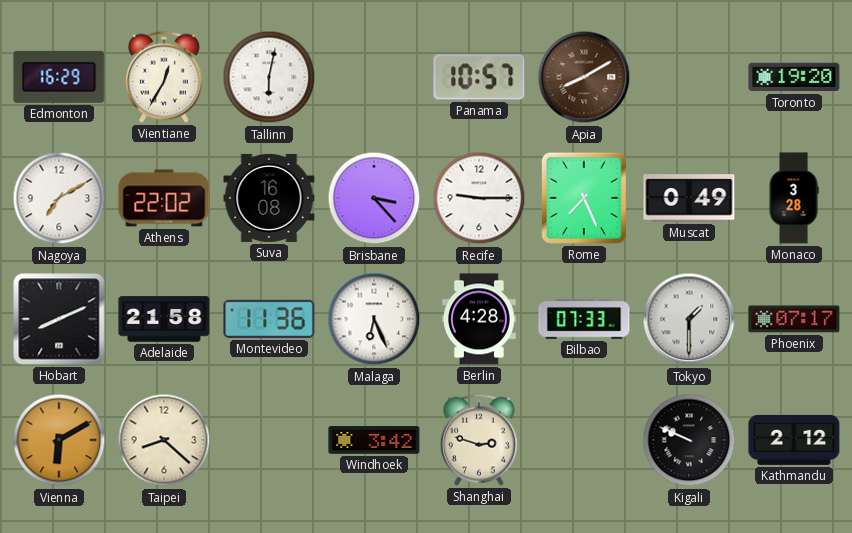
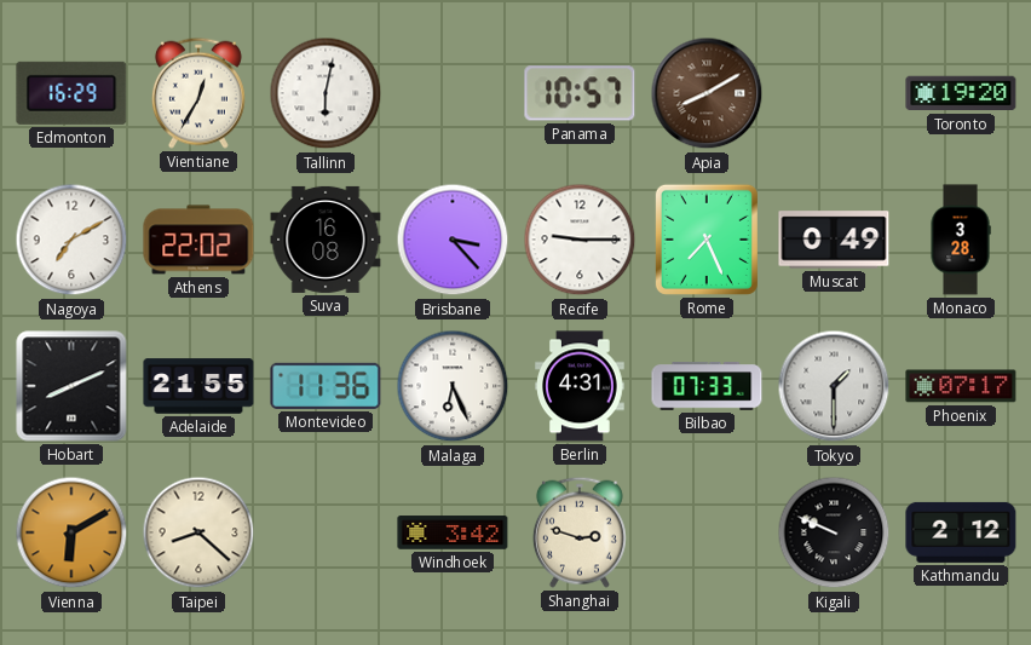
Adelaide: 21:58 -> 21:55 (198, 386)
Berlin: 4:28 -> 4:31 (580, 386)
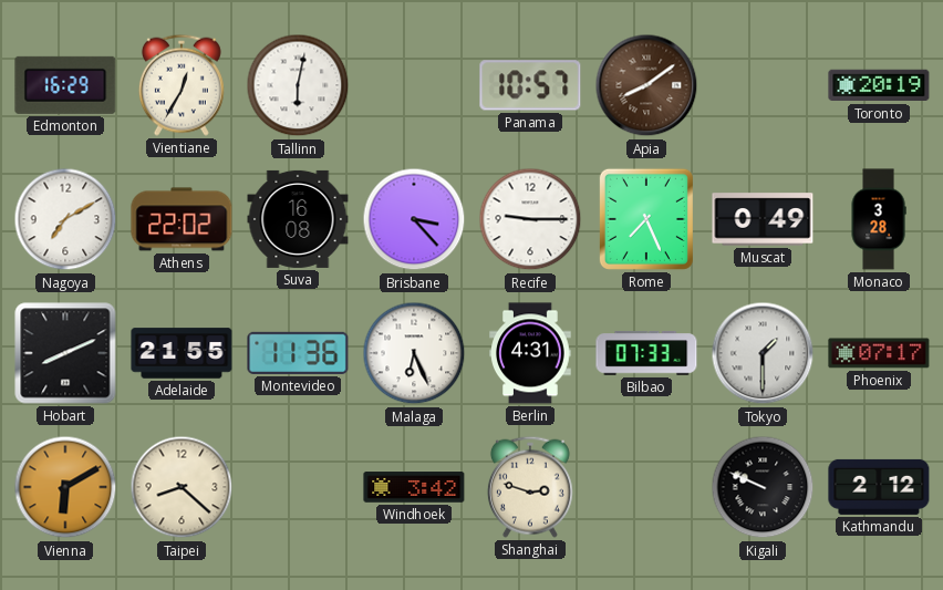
Apia: 8:10 -> 8:09 (646, 85)
Toronto: 19:20 -> 20:19 (879, 85)
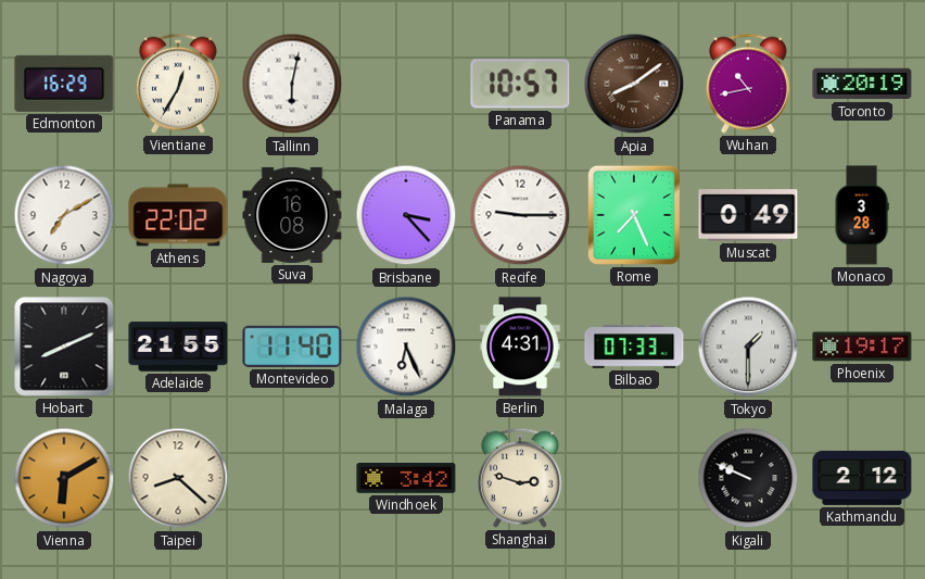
Wuhan: none -> 10:43 (748, 84)
Montevideo: 11:36 -> 11:40 (292, 347)
Phoenix: 07:17 -> 19:17 (862, 347)
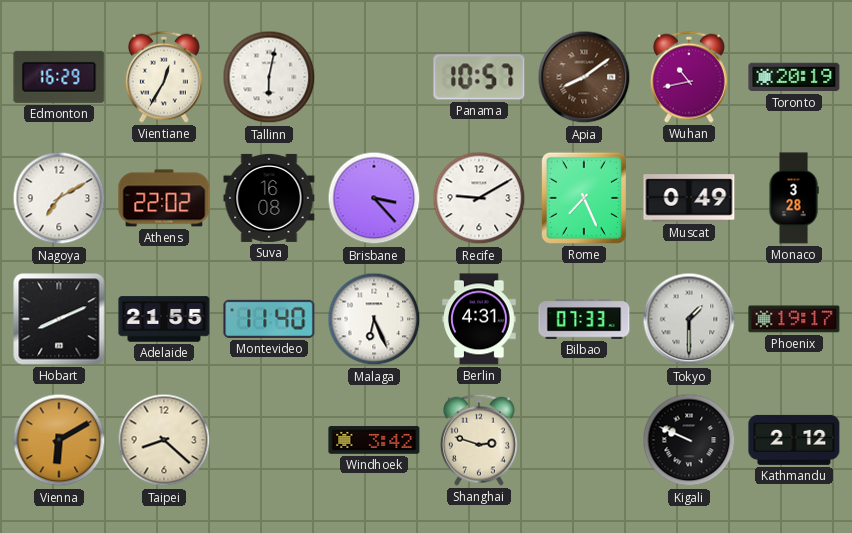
Recife: 9:15 -> 9:10 (479, 198)
